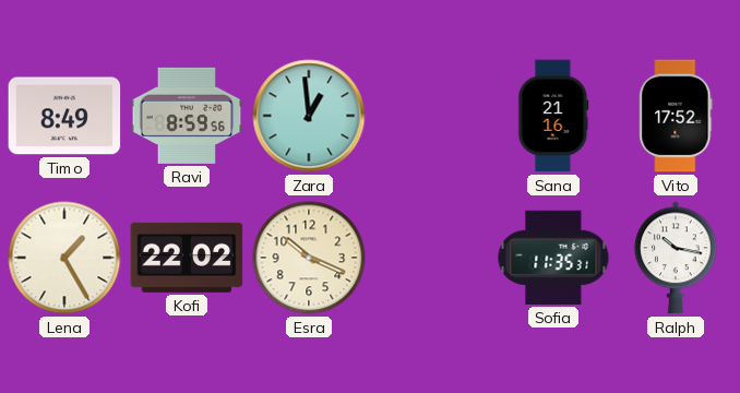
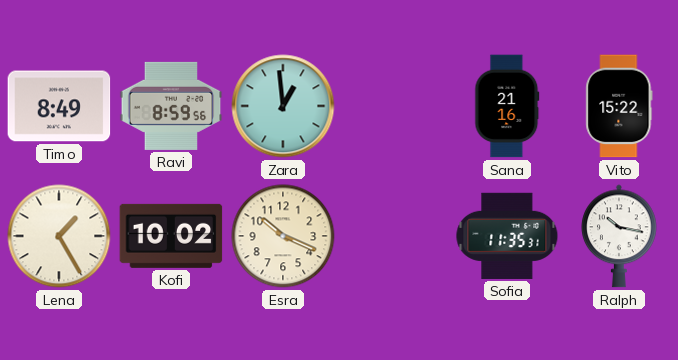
Vito: 17:52 -> 15:22 (619, 106)
Kofi: 22:02 -> 10:02 (171, 236)
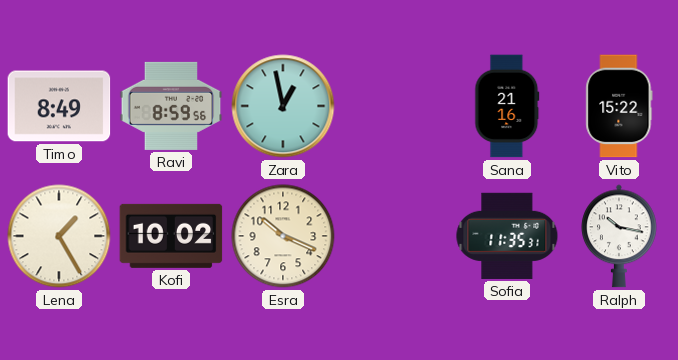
Zara: 12:59 -> 12:58 (283, 106)
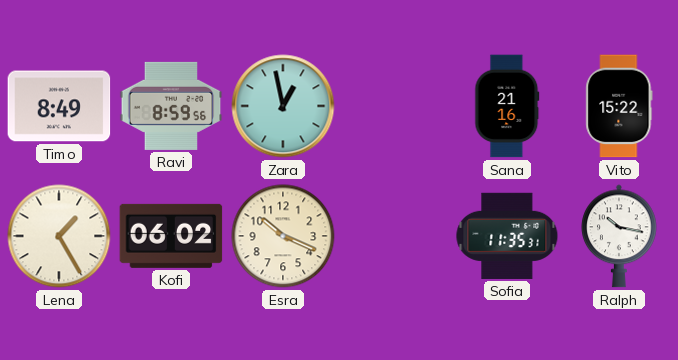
Kofi: 10:02 -> 06:02 (171, 236)
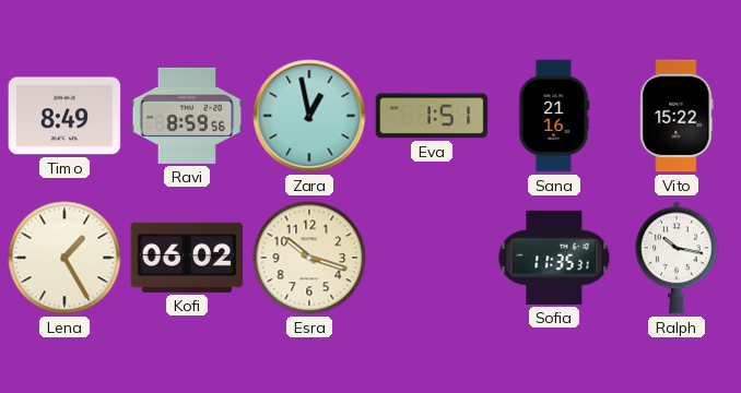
Eva: none -> 1:51 (432, 116)
Esra: 10:19 -> 10:18 (309, 258)
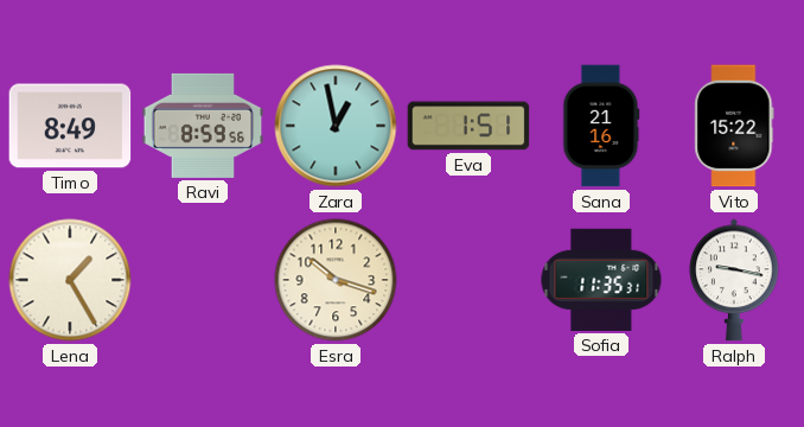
Kofi: 06:02 -> none (187, 258)
Ralph: 10:17 -> 9:17 (734, 280)
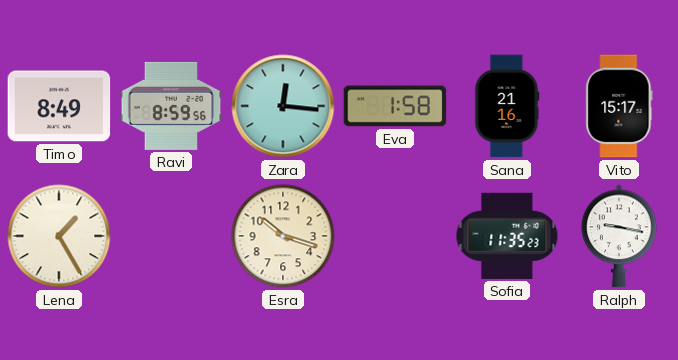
Zara: 12:58 -> 12:16 (283, 106)
Eva: 1:51 -> 1:58 (395, 106)
Vito: 15:22 -> 15:17 (619, 106)
Sofia: 11:35:31 -> 11:35:23 (507, 236)
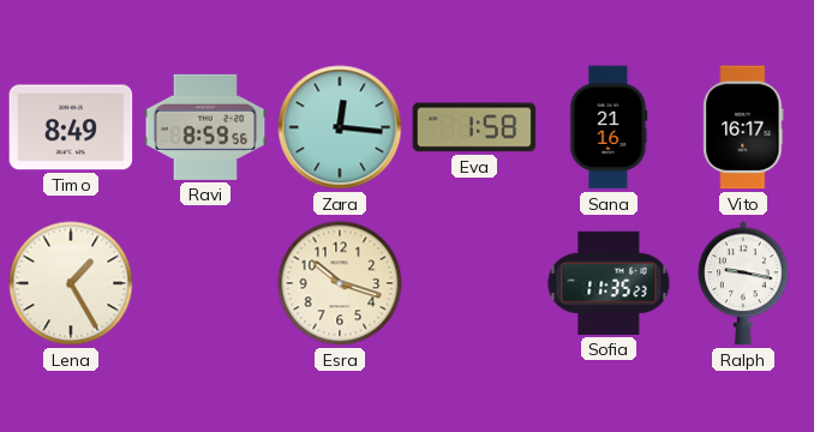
Vito: 15:17 -> 16:17 (743, 127)
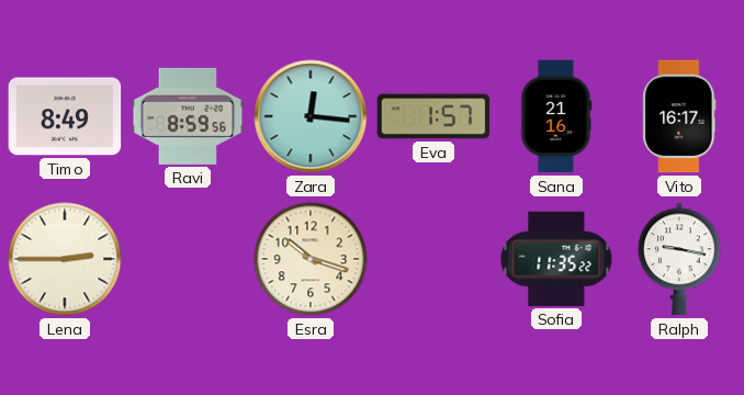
Eva: 1:58 -> 1:57 (433, 116)
Lena: 1:25 -> 2:45 (65, 259)
Sofia: 11:35:23 -> 11:35:22 (556, 259)
